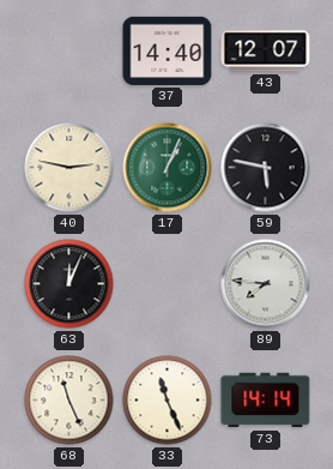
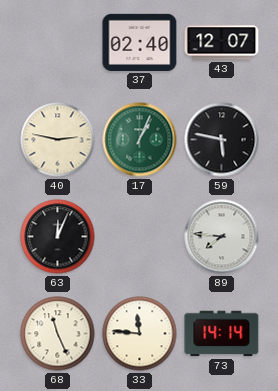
37: 14:40 -> 02:40 (140, 42)
33: 11:26 -> 11:46 (140, 334)
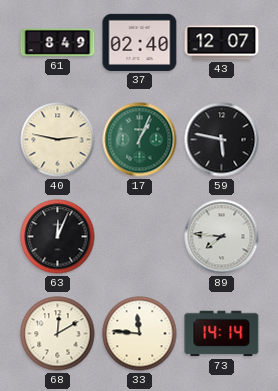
61: none -> 8:49 (58, 43)
68: 11:26 -> 12:10 (58, 334)
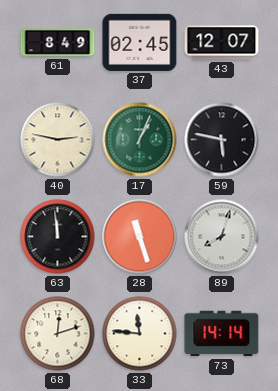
37: 02:40 -> 02:45 (140, 42)
63: 12:04 -> 11:59 (58, 237)
28: none -> 11:27 (140, 237)
89: 7:46 -> 8:03 (222, 237)
68: 12:10 -> 12:12 (58, 334)
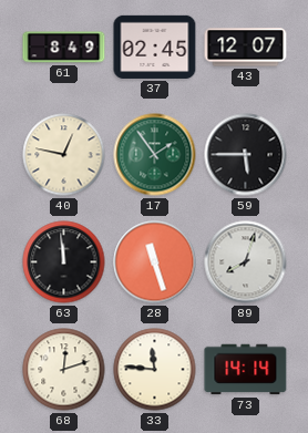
40: 2:47 -> 12:47 (64, 155)
17: 1:04 -> 1:54 (155, 155)
59: 5:47 -> 5:45 (246, 155)
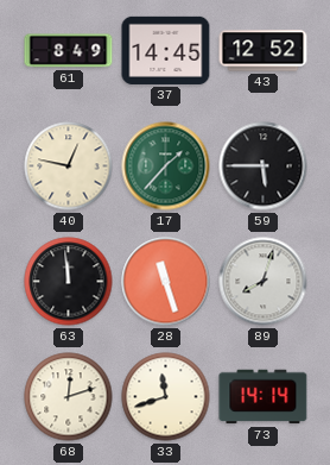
37: 02:45 -> 14:45 (166, 50)
43: 12:07 -> 12:52 (264, 51)
17: 1:54 -> 1:37 (166, 166)
33: 11:46 -> 11:42 (166, 397)
